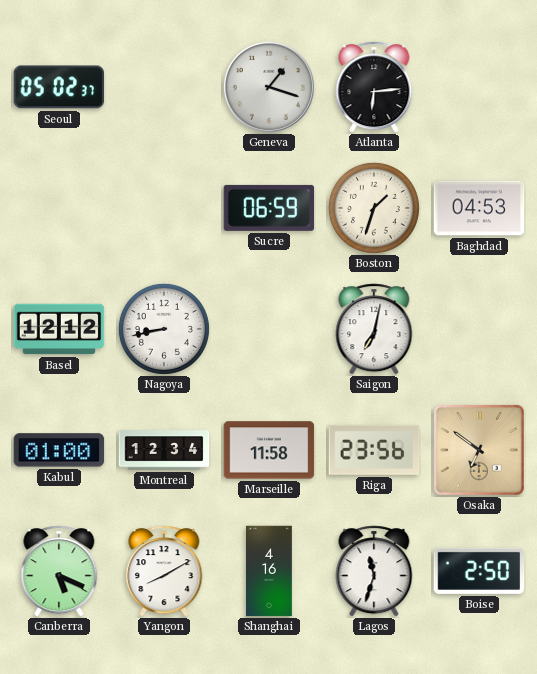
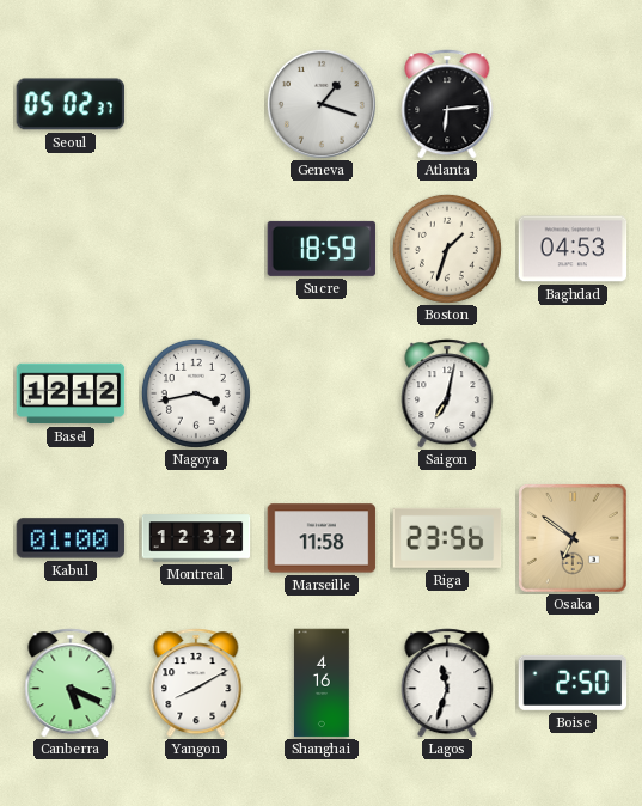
Sucre: 06:59 -> 18:59 (322, 249)
Nagoya: 8:43 -> 3:43 (196, 393)
Montreal: 12:34 -> 12:32 (196, 538)
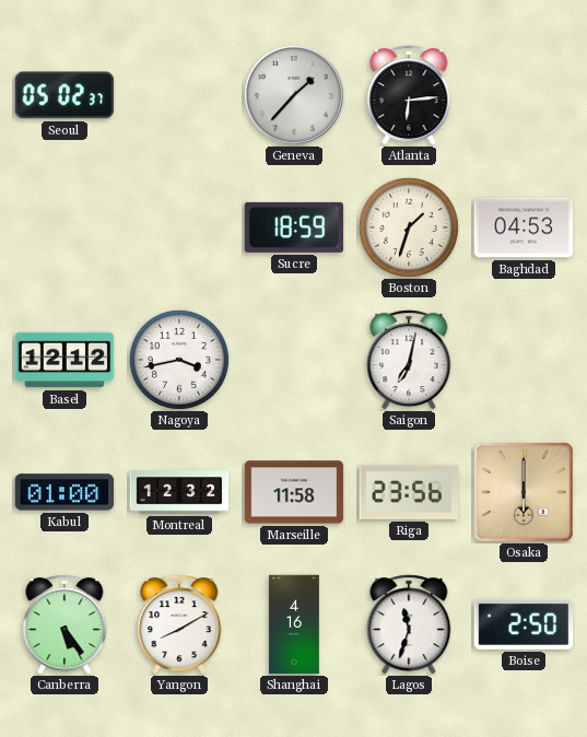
Geneva: 1:18 -> 1:37 (294, 95)
Osaka: 6:51 -> 6:00 (525, 493)
Canberra: 5:19 -> 5:24 (64, 624)
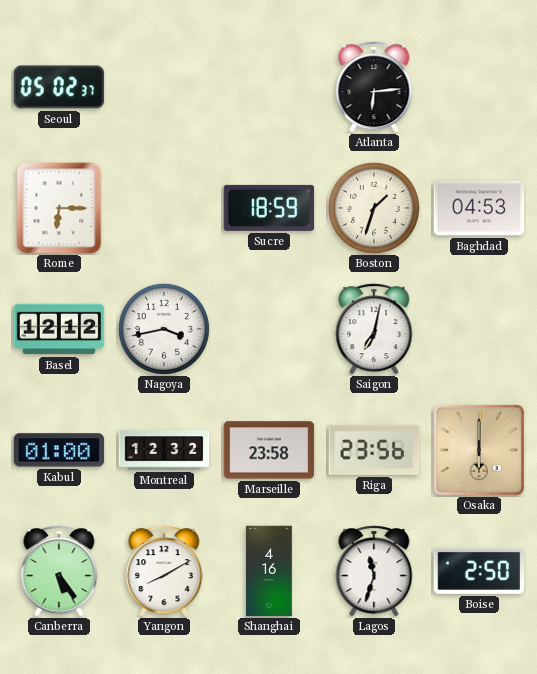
Geneva: 1:37 -> none (294, 95)
Rome: none -> 6:15 (59, 208)
Marseille: 11:58 -> 23:58 (269, 450)
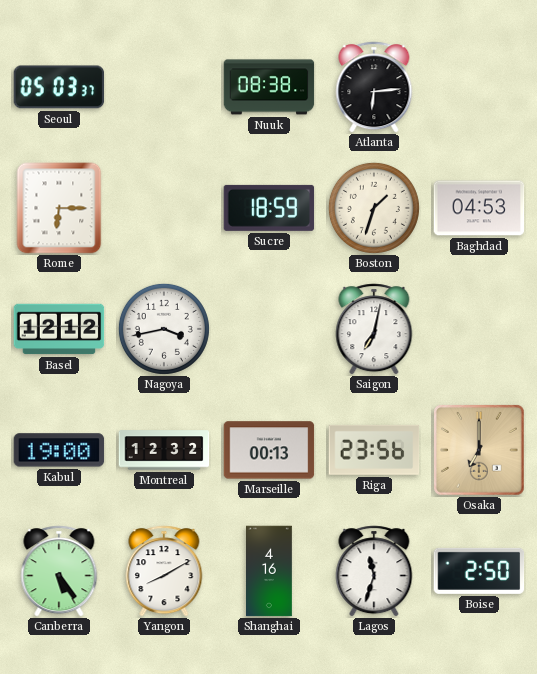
Seoul: 05:02 -> 05:03 (59, 87)
Nuuk: none -> 08:38 (269, 87)
Kabul: 01:00 -> 19:00 (59, 450)
Marseille: 23:58 -> 00:13 (269, 450)
Osaka: 6:00 -> 7:00 (480, 451)
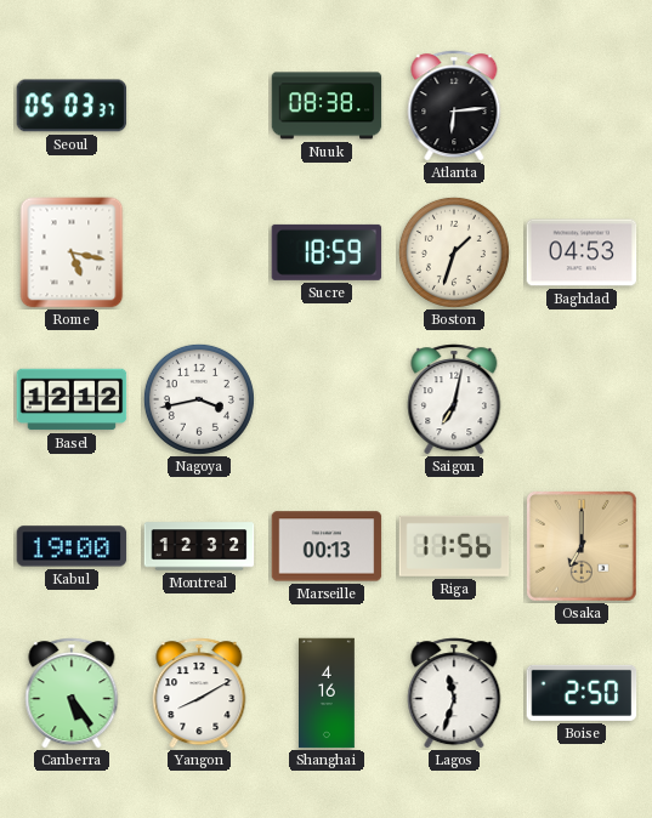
Rome: 6:15 -> 5:17 (72, 252)
Riga: 23:56 -> 11:56 (454, 546)
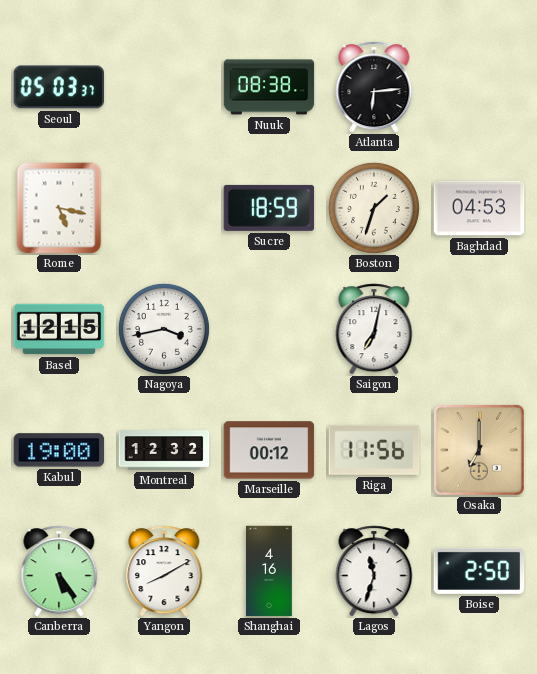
Basel: 12:12 -> 12:15 (59, 329)
Marseille: 00:13 -> 00:12 (269, 450)
